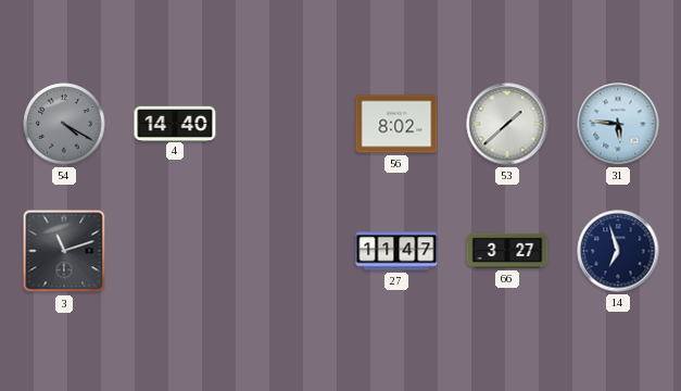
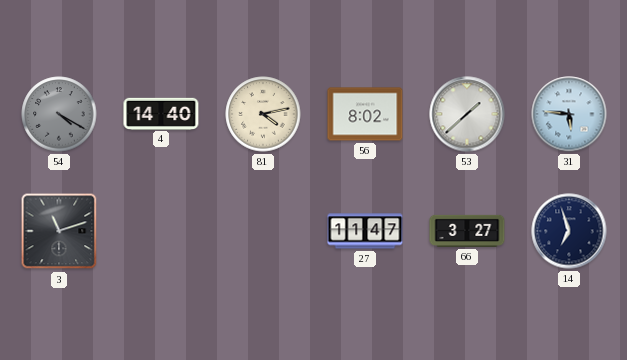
81: none -> 4:13 (263, 114)
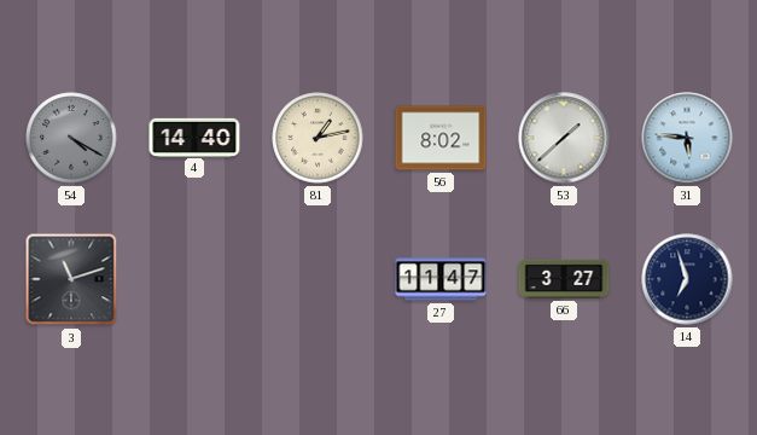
81: 4:13 -> 1:13 (318, 138)
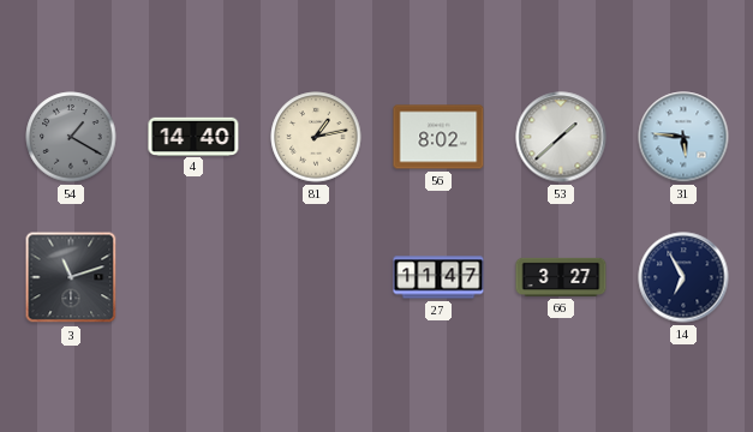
54: 4:20 -> 1:20 (71, 137)
14: 6:57 -> 6:55 (683, 277)
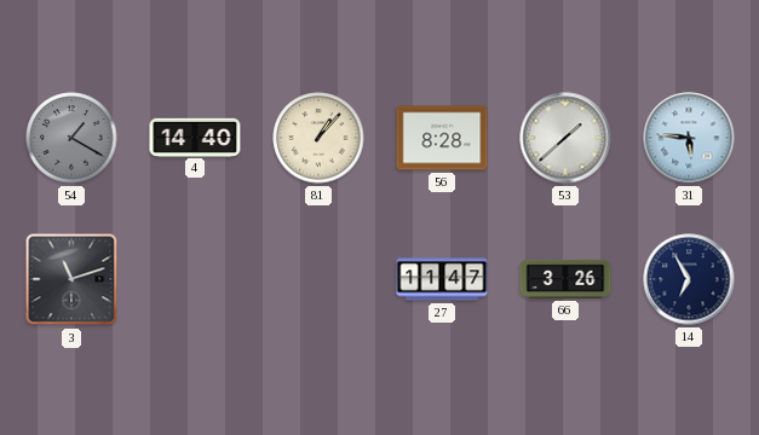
81: 1:13 -> 1:07 (318, 138)
56: 8:02 -> 8:28 (442, 138)
66: 3:27 -> 3:26 (565, 279)
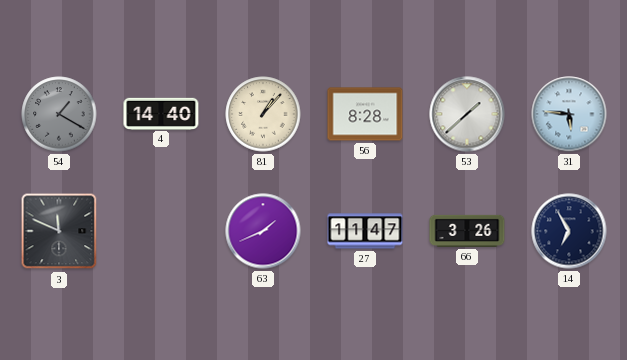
3: 11:12 -> 11:49 (59, 231)
63: none -> 1:41 (263, 231)
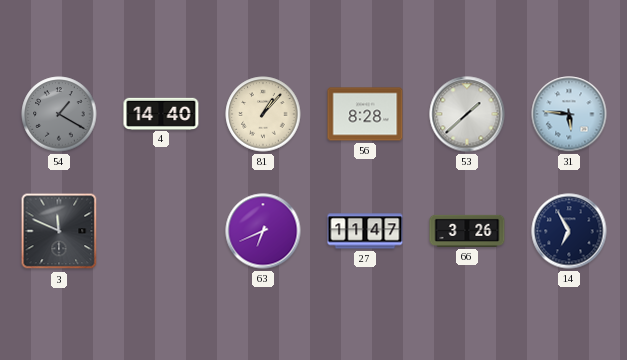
63: 1:41 -> 6:41 (263, 231)
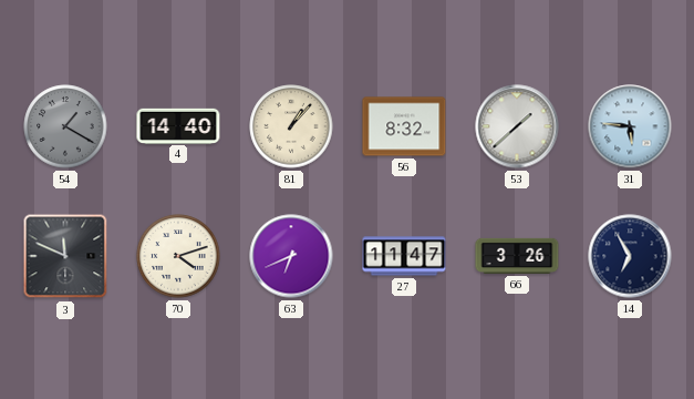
56: 8:28 -> 8:32 (404, 126)
70: none -> 4:12 (178, 256)
